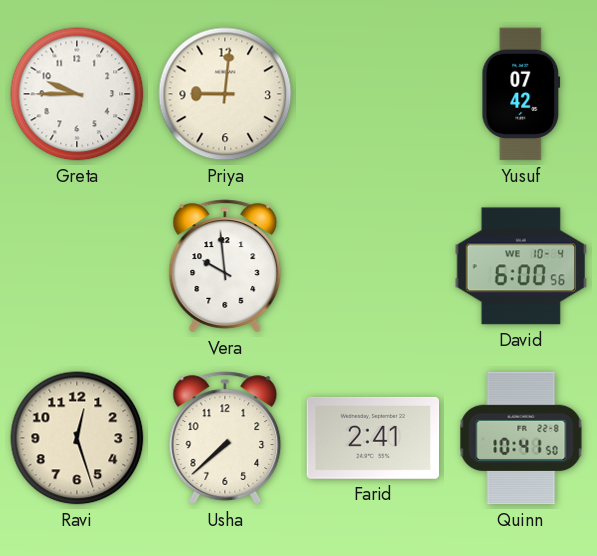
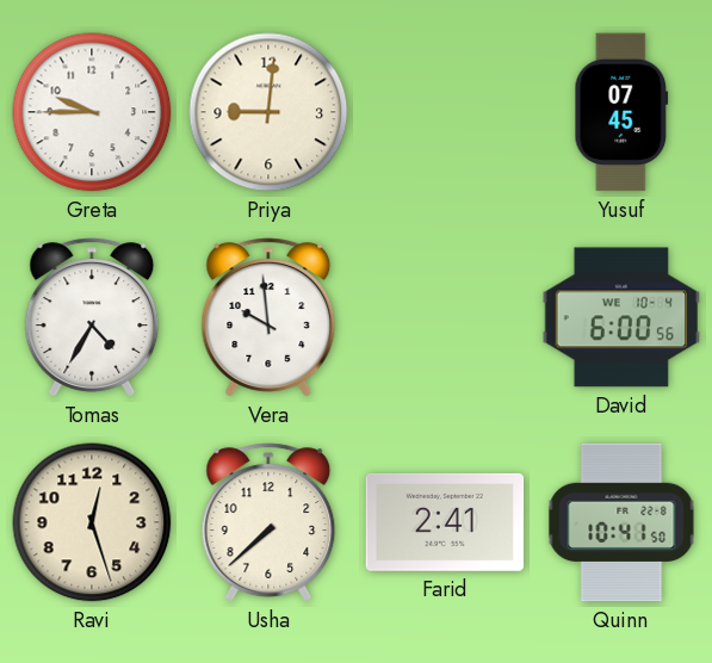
Yusuf: 07:42 -> 07:45 (621, 112)
Tomas: none -> 4:35 (92, 317)
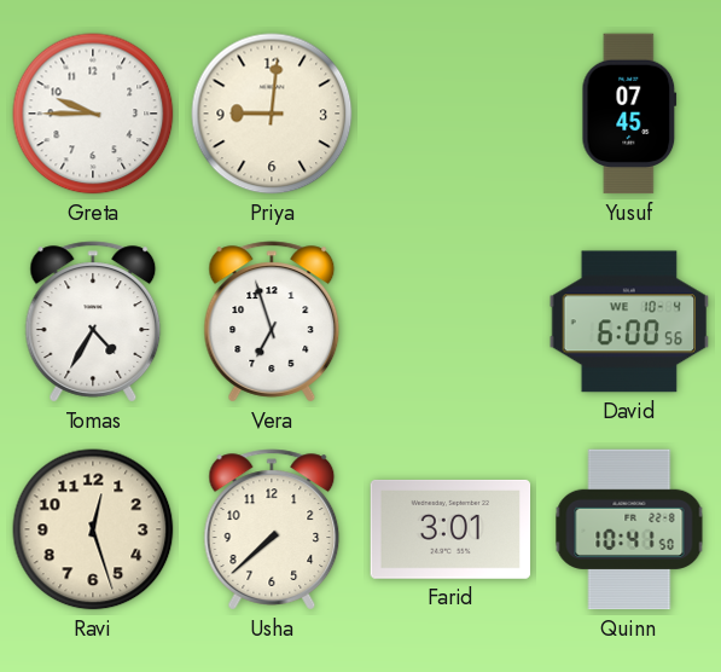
Vera: 9:59 -> 6:57 (272, 321)
Farid: 2:41 -> 3:01 (450, 529)
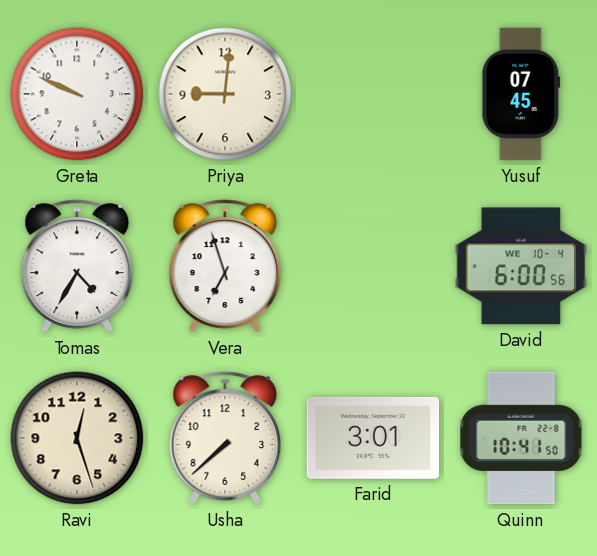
Greta: 9:45 -> 9:49 (77, 94)
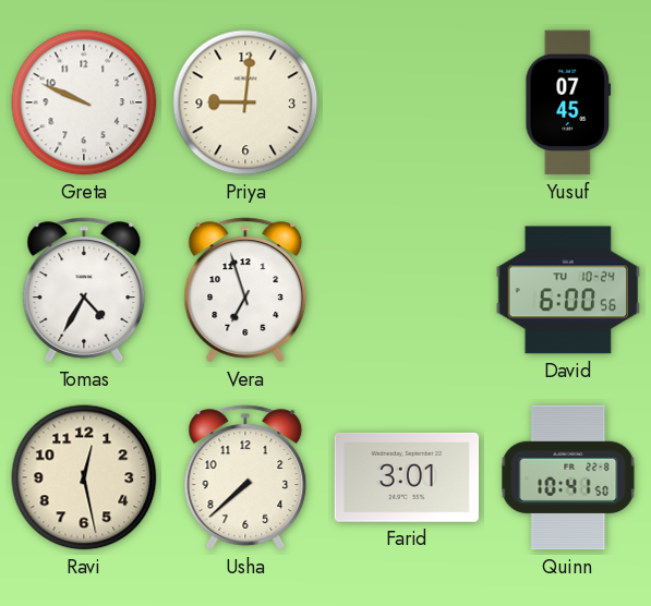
David date: WE 10-4 -> TU 10-24 (568, 290)
Ravi: 12:27 -> 12:28 (84, 477)
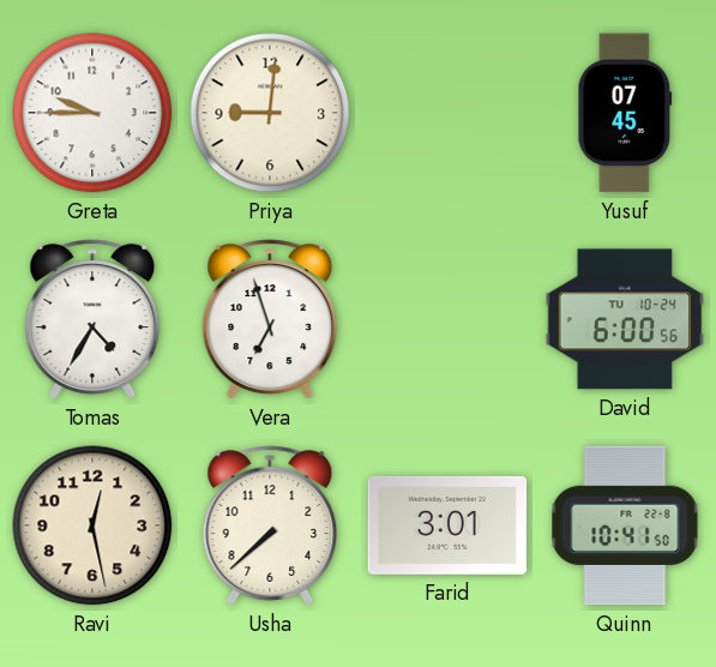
Greta: 9:49 -> 9:45 (92, 113)
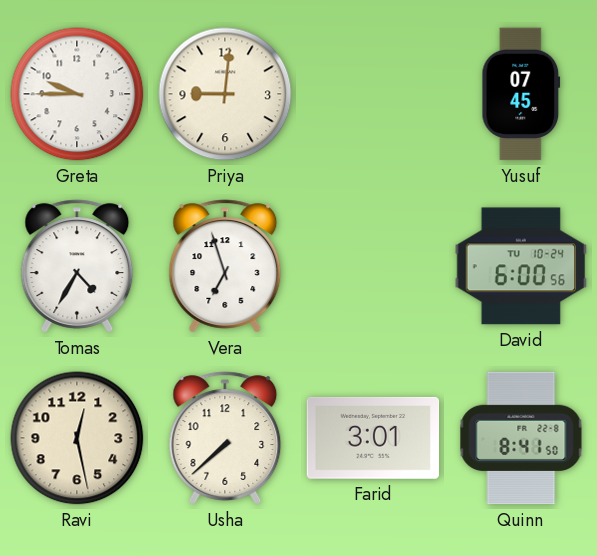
Quinn: 10:41 -> 8:41 (521, 438)
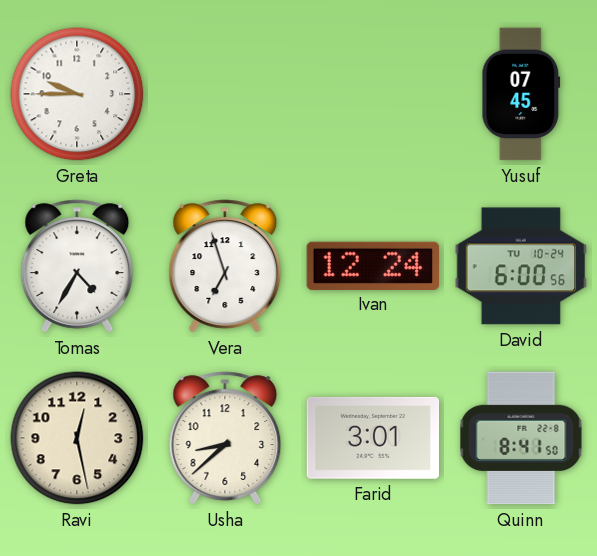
Priya: 9:01 -> none (225, 94)
Ivan: none -> 12:24 (373, 265)
Usha: 7:38 -> 8:38 (225, 438)
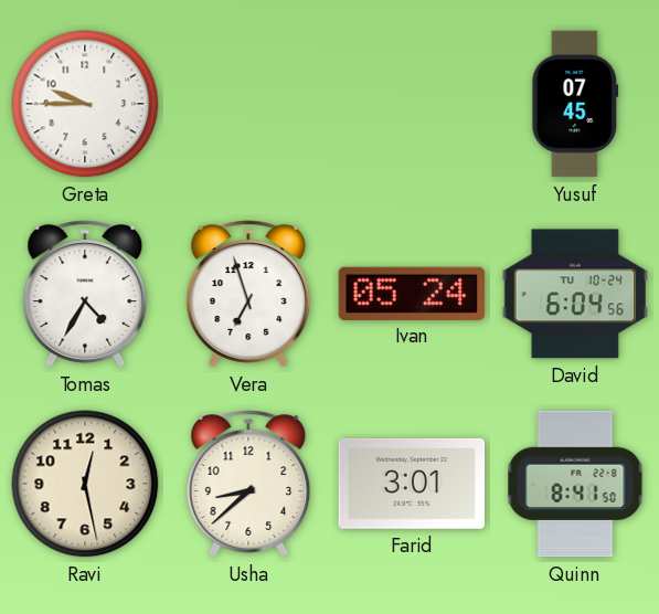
Ivan: 12:24 -> 05:24 (412, 293)
David: 6:00 -> 6:04 (575, 294)
